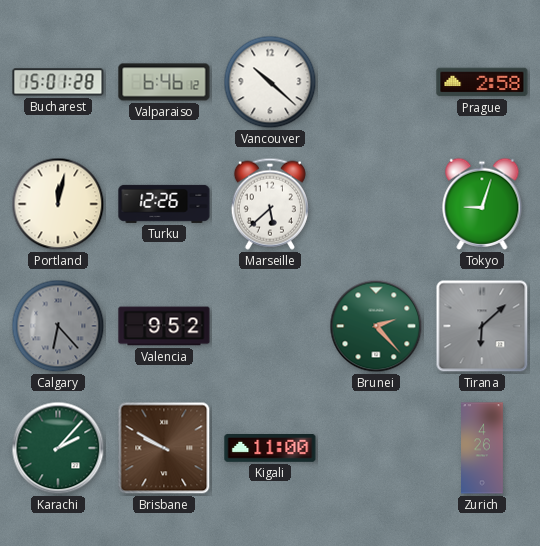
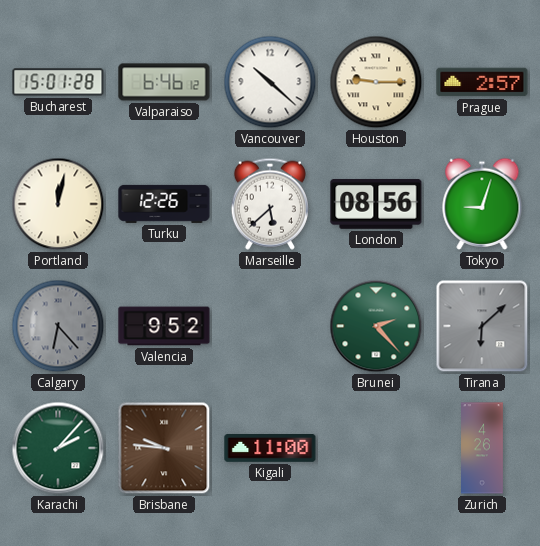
Houston: none -> 9:15 (376, 82)
Prague: 2:58 -> 2:57 (482, 82)
London: none -> 08:56 (376, 205)
Brisbane: 9:50 -> 9:46 (164, 448)
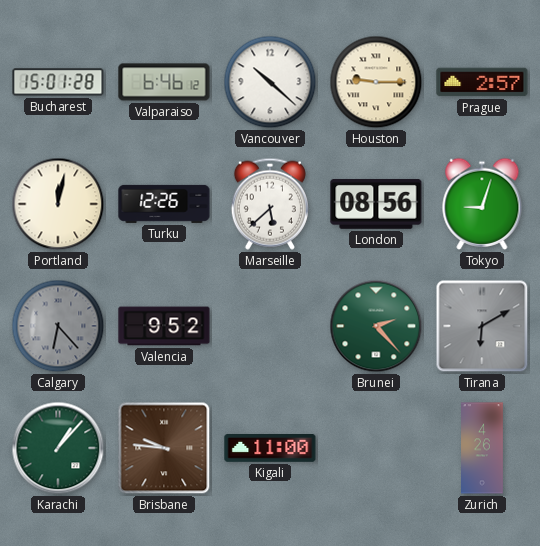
Tirana: 6:08 -> 6:10 (482, 326)
Karachi: 2:07 -> 1:07 (58, 448)
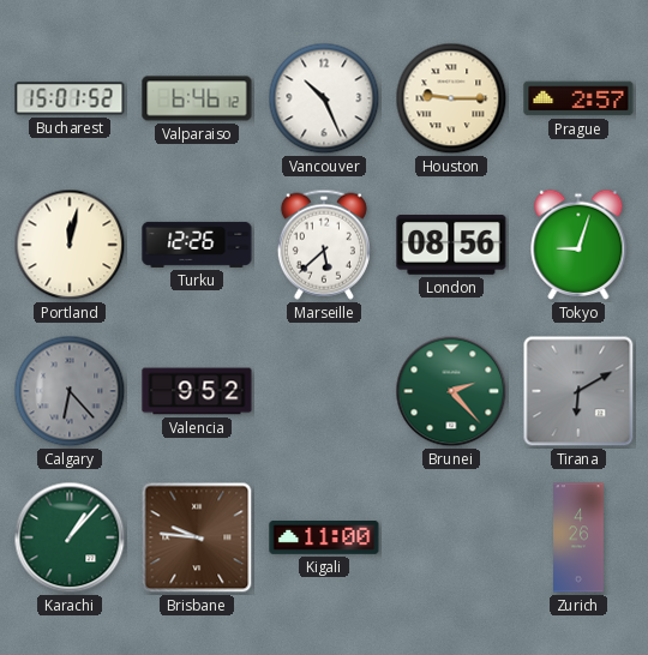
Bucharest: 15:01:28 -> 15:01:52 (70, 98)
Vancouver: 10:22 -> 10:26 (324, 98)
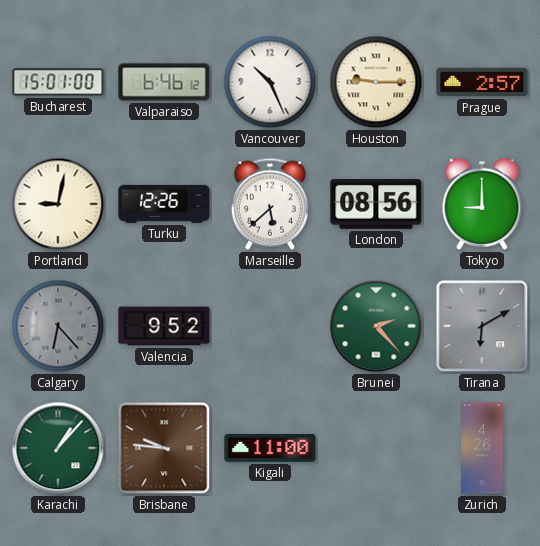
Bucharest: 15:01:52 -> 15:01:00 (58, 82)
Portland: 12:02 -> 9:02 (58, 204)
Tokyo: 9:03 -> 9:00 (482, 204)
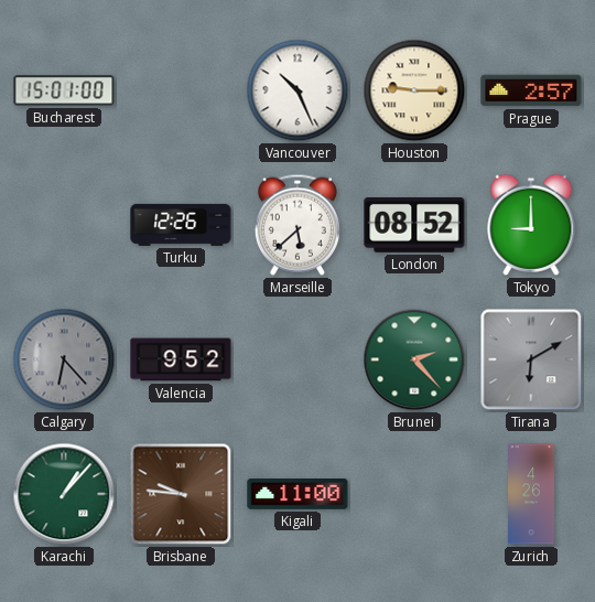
Valparaiso: 6:46 -> none (164, 82)
Portland: 9:02 -> none (58, 204)
London: 08:56 -> 08:52 (414, 226)
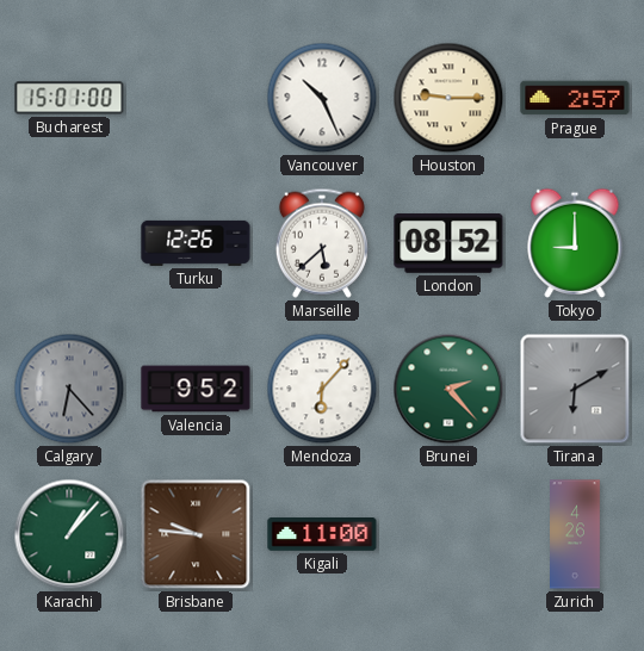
Mendoza: none -> 6:07 (322, 389)
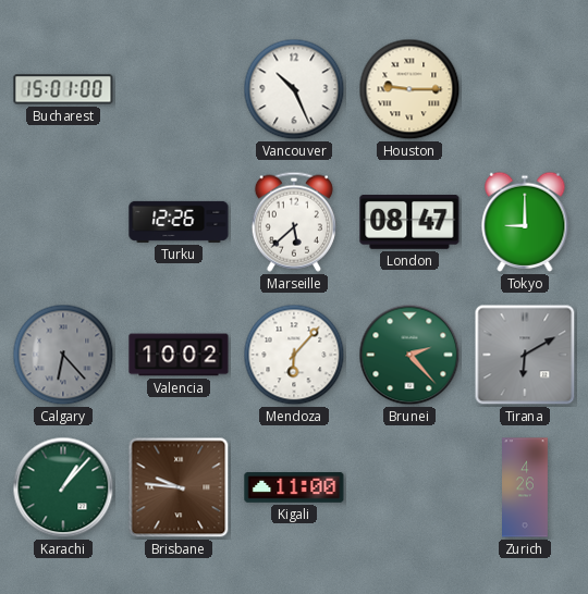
Prague: 2:57 -> none (575, 98)
London: 08:52 -> 08:47 (409, 223)
Valencia: 9:52 -> 10:02 (179, 355)
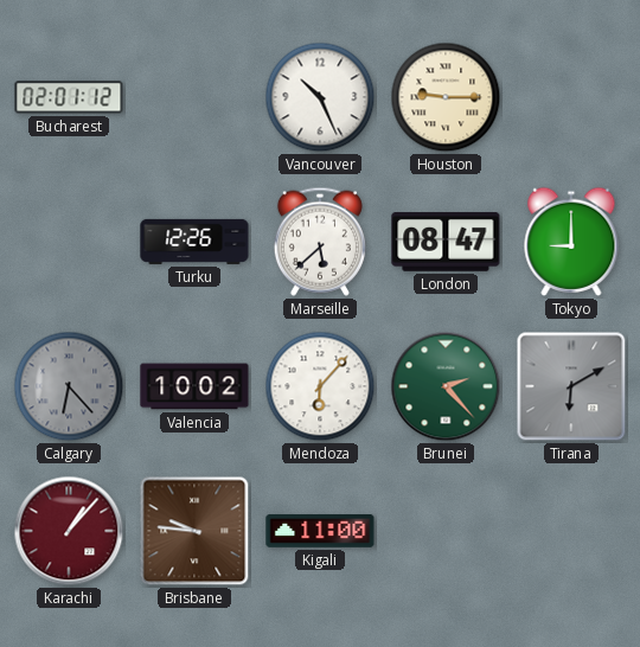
Bucharest: 15:01 -> 02:01 (69, 97)
Karachi dial: green -> burgundy (69, 531)
Zurich: 4:26 -> none (526, 487)
